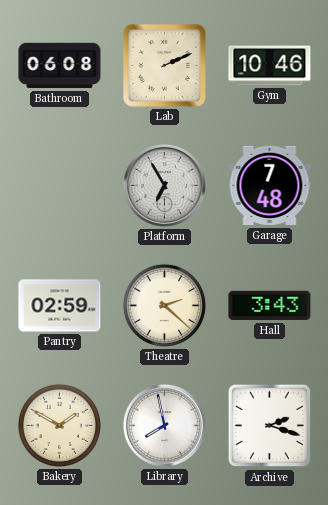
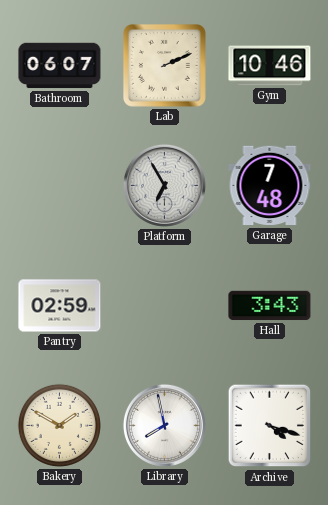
Bathroom: 06:08 -> 06:07 (60, 66)
Theatre: 2:22 -> none (164, 305)
Archive: 2:18 -> 4:18 (270, 426)
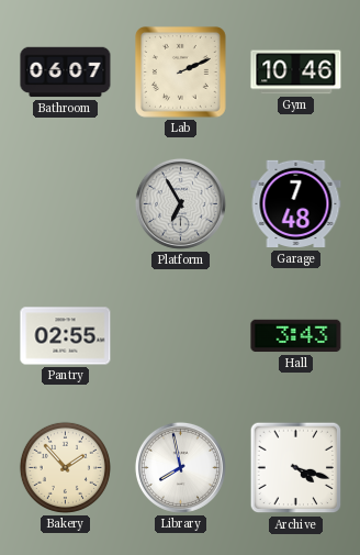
Pantry: 02:59 -> 02:55 (66, 336)
Bakery: 1:50 -> 1:53 (65, 467)
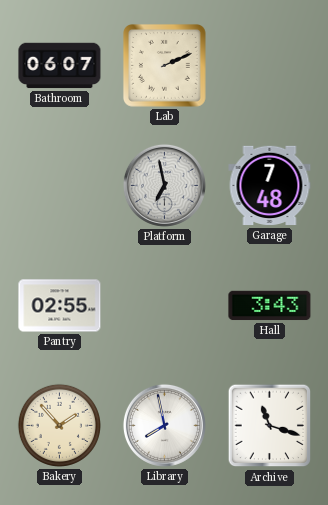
Gym: 10:46 -> none (296, 73)
Platform: 6:55 -> 6:58 (164, 185)
Archive: 4:18 -> 11:18 (270, 426)
